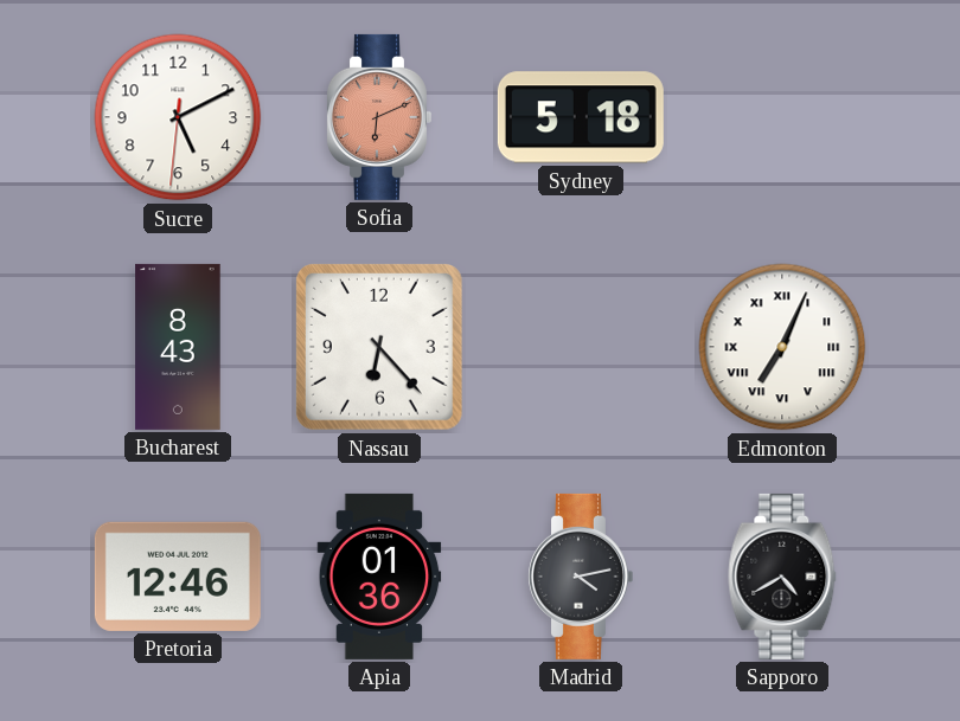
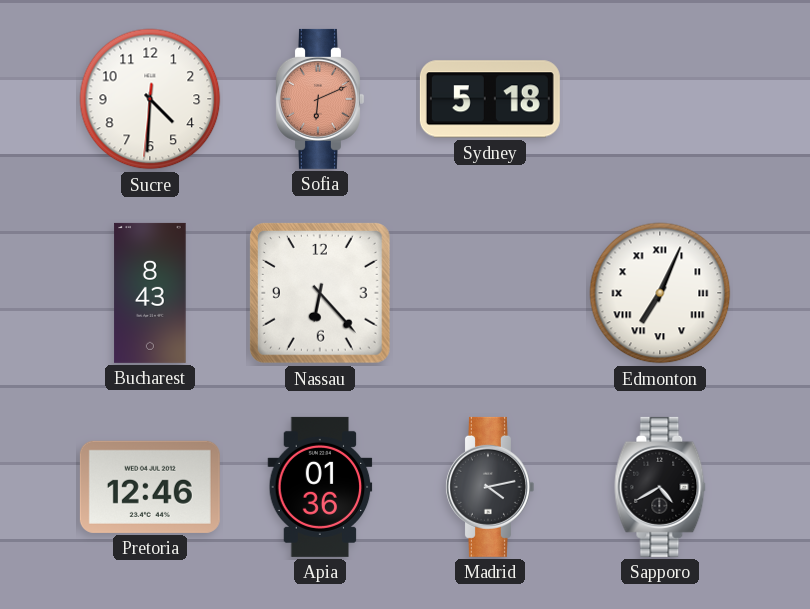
Sucre: 5:10 -> 4:30 (150, 99)
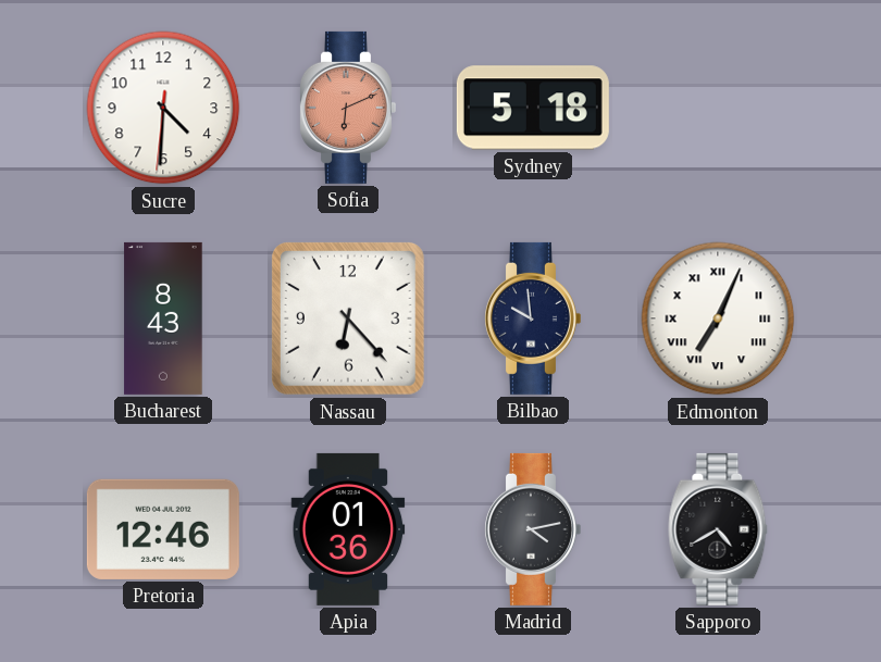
Bilbao: none -> 9:59 (532, 318)
